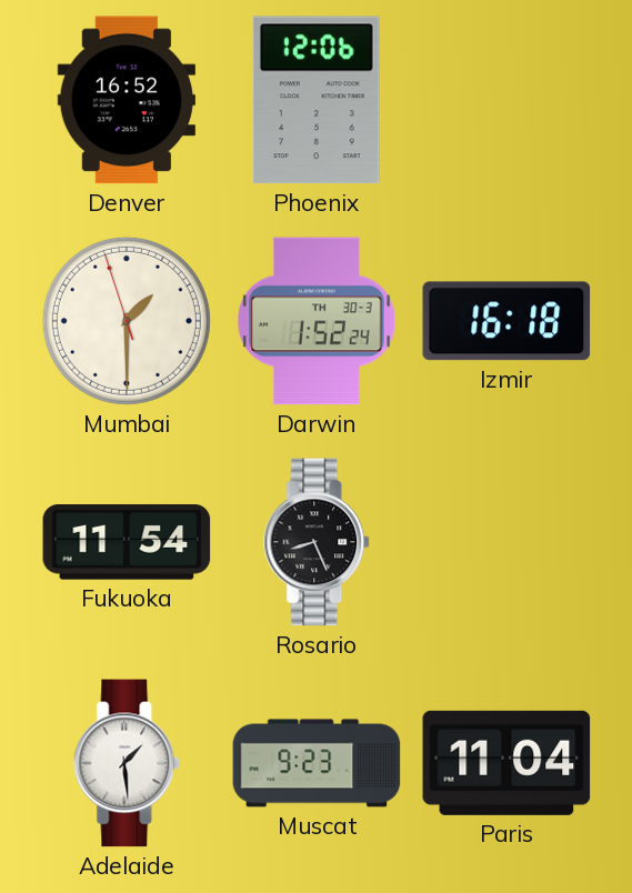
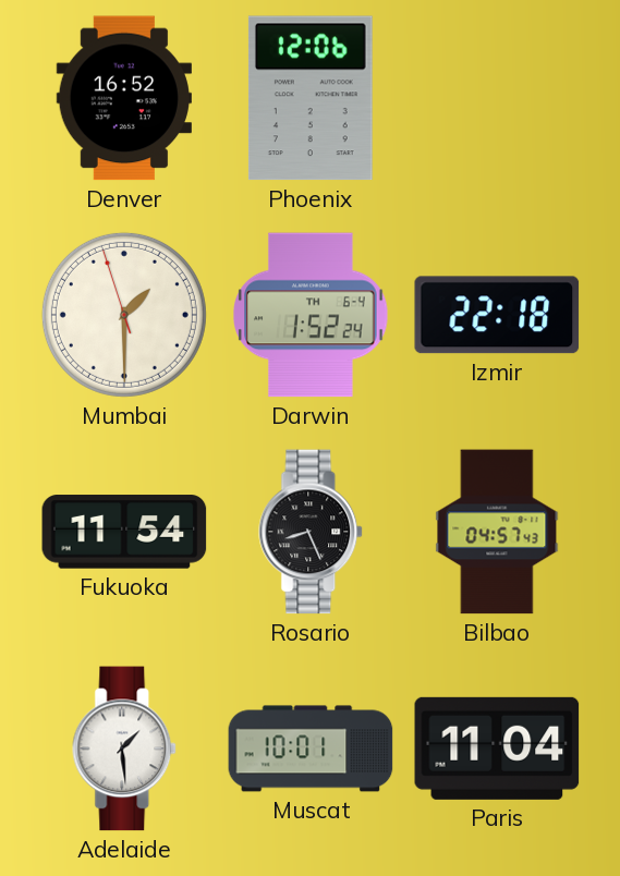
Darwin date: TH 30-3 -> TH 6-4 (311, 315)
Izmir: 16:18 -> 22:18 (497, 315)
Bilbao: none -> 04:57 (497, 532)
Muscat: 9:23 -> 10:01 (311, 749)
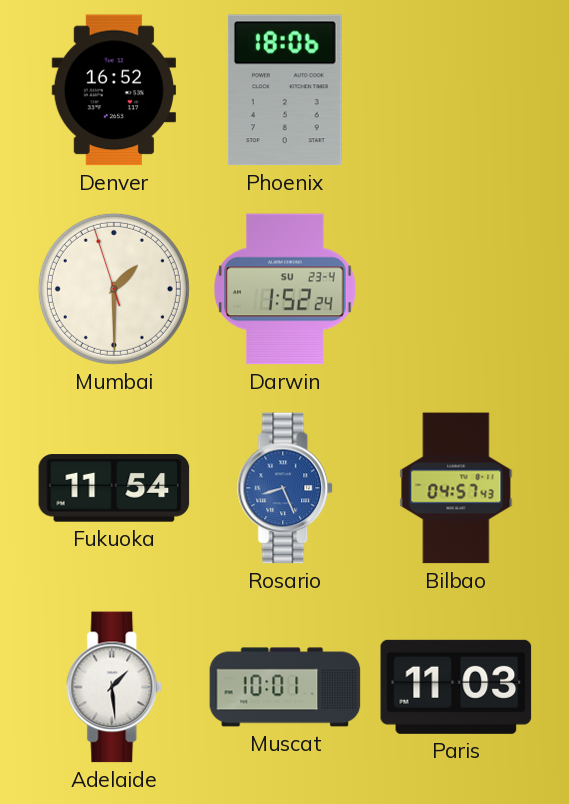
Phoenix: 12:06 -> 18:06 (285, 90)
Darwin date: TH 6-4 -> SU 23-4 (285, 289)
Izmir: 22:18 -> none (497, 315)
Rosario dial: black -> blue (286, 488)
Paris: 11:04 -> 11:03 (456, 687)
